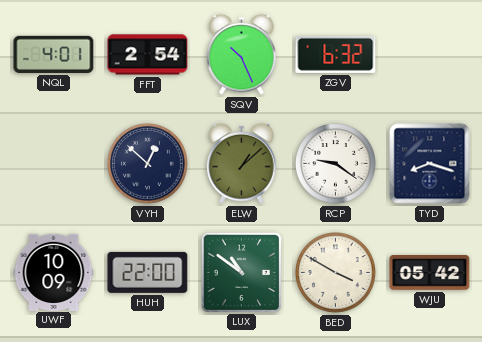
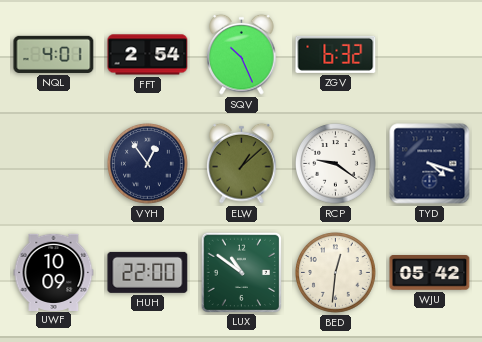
VYH: 12:52 -> 12:54 (148, 164)
TYD: 8:18 -> 4:18 (430, 164)
BED: 3:50 -> 12:31 (336, 273)
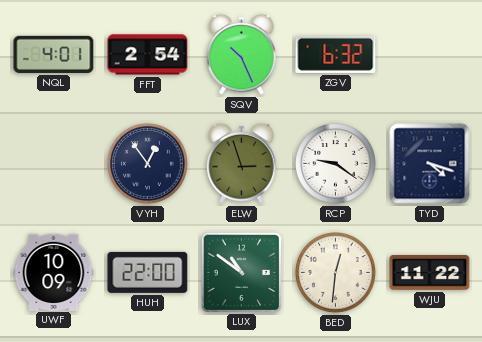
ELW: 1:08 -> 2:57 (242, 163)
WJU: 05:42 -> 11:22 (430, 273)
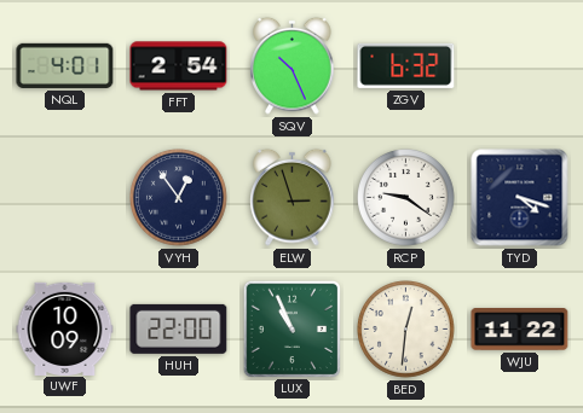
LUX: 10:51 -> 10:56 (291, 328)
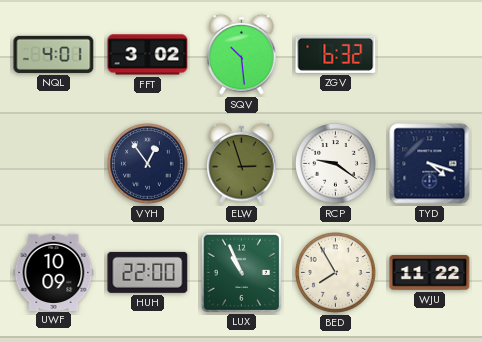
FFT: 2:54 -> 3:02 (148, 55)
SQV: 10:26 -> 10:29 (242, 54)
BED: 12:31 -> 7:55 (336, 273)
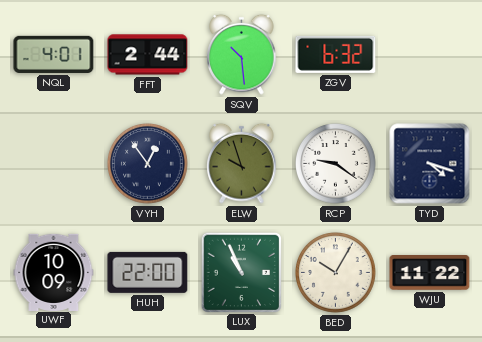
FFT: 3:02 -> 2:44 (148, 55)
ELW: 2:57 -> 9:57 (242, 163)
BED: 7:55 -> 10:05 (336, 273)
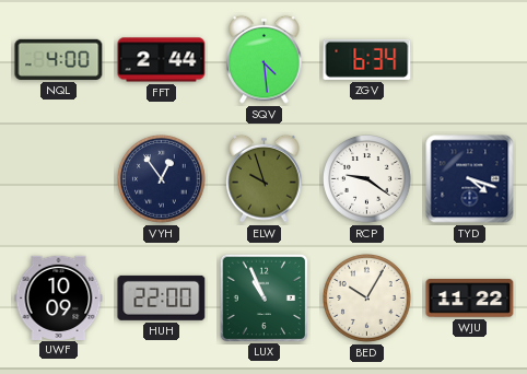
NQL: 4:01 -> 4:00 (59, 59)
SQV: 10:29 -> 4:29 (265, 59)
ZGV: 6:32 -> 6:34 (367, 59)
